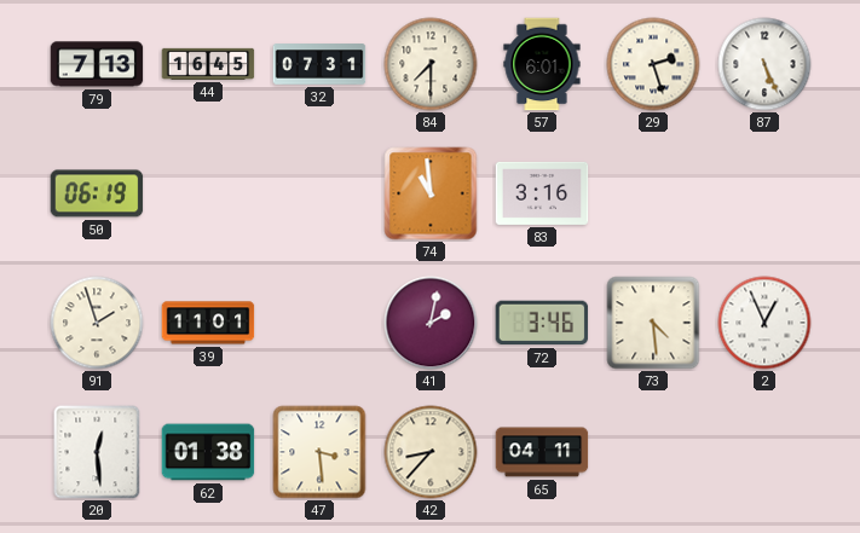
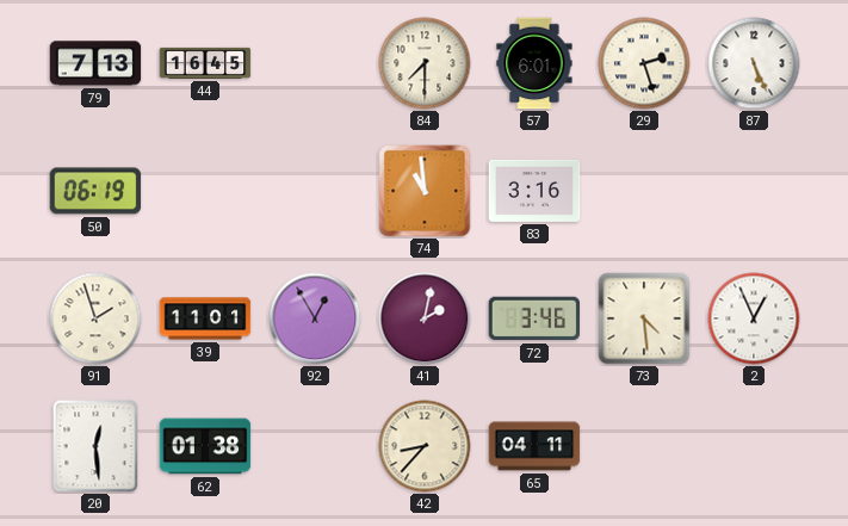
32: 07:31 -> none (319, 64)
92: none -> 12:55 (315, 318)
47: 3:29 -> none (319, 452)
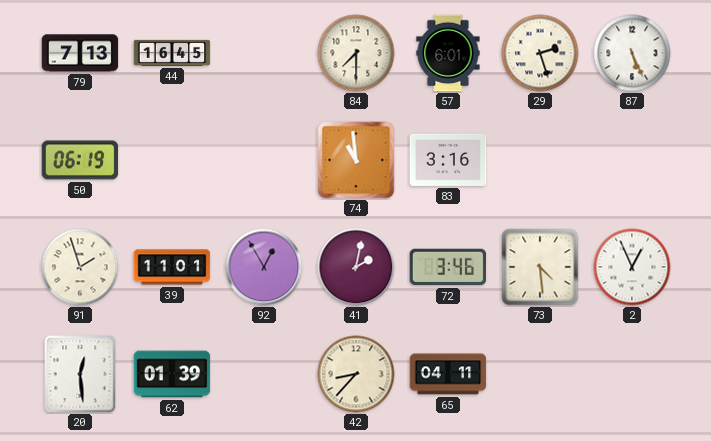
62: 01:38 -> 01:39 (172, 374)
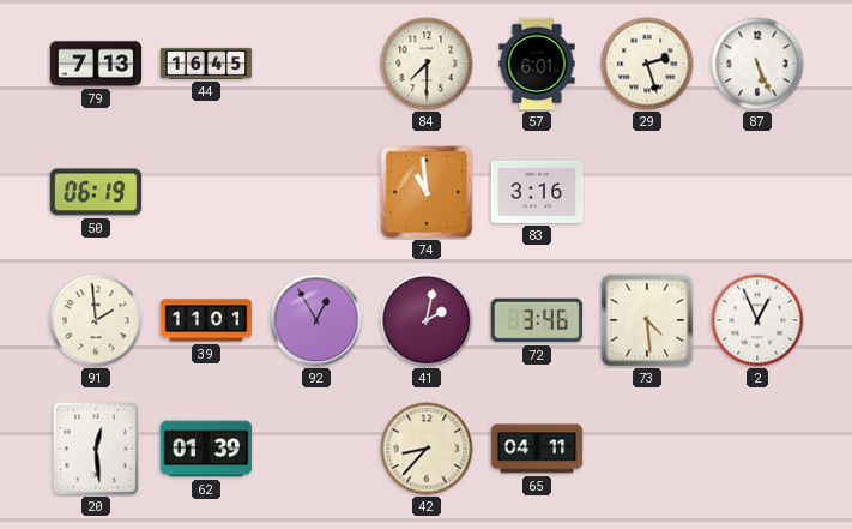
91: 1:57 -> 1:59 (96, 320)
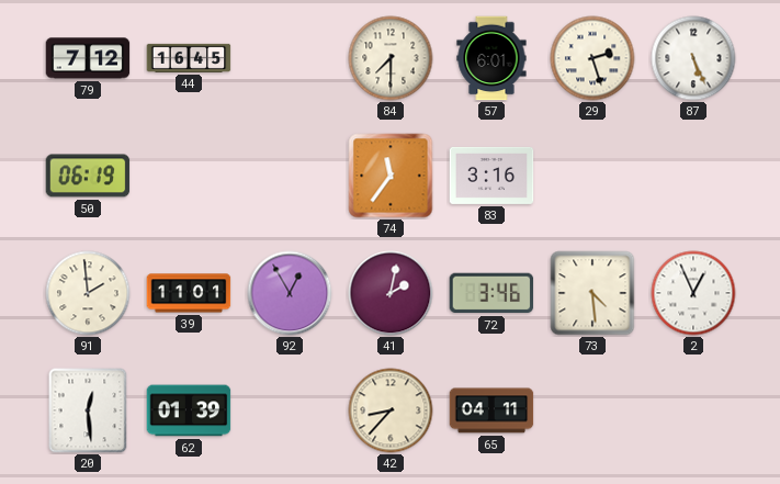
79: 7:13 -> 7:12 (88, 58)
74: 10:59 -> 11:36 (391, 176)
